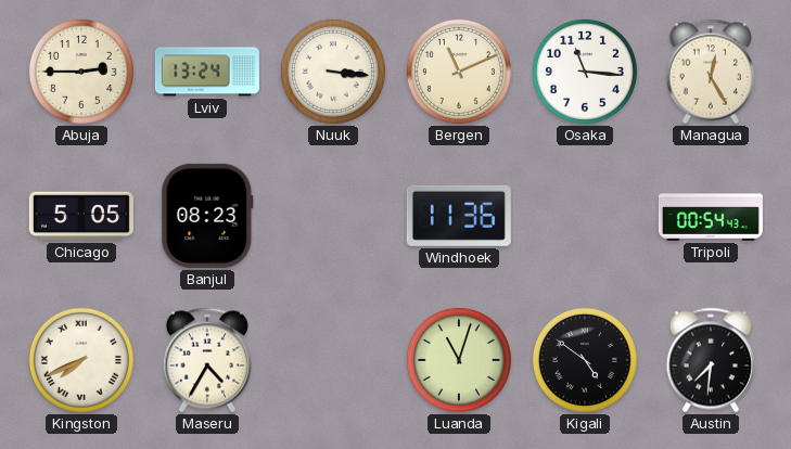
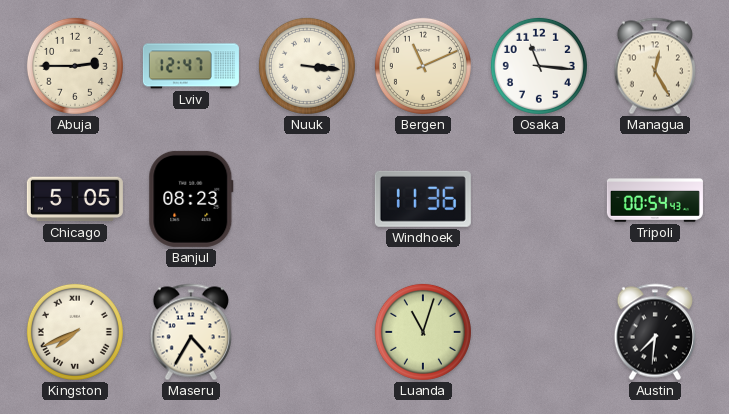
Lviv: 13:24 -> 12:47 (191, 66)
Kigali: 4:51 -> none (585, 360)
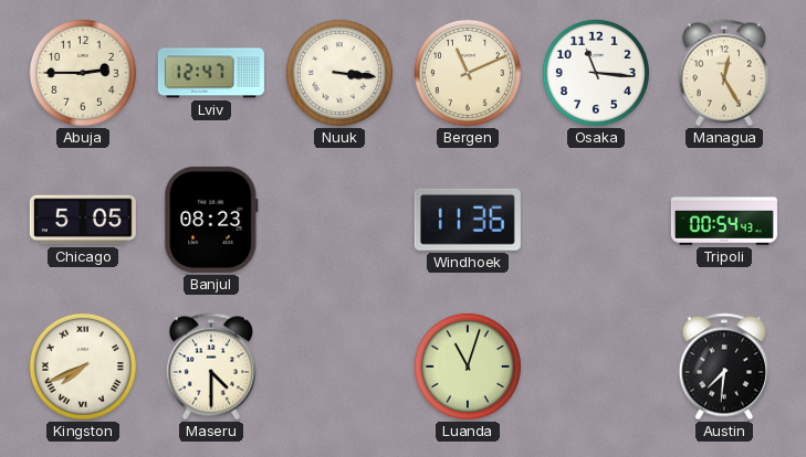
Maseru: 4:35 -> 4:30 (211, 366)
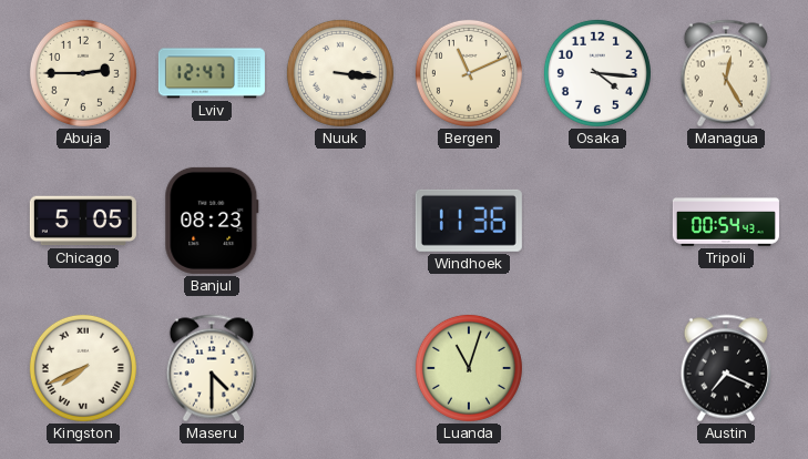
Osaka: 11:16 -> 4:16 (597, 73)
Austin: 7:31 -> 7:19 (726, 368)
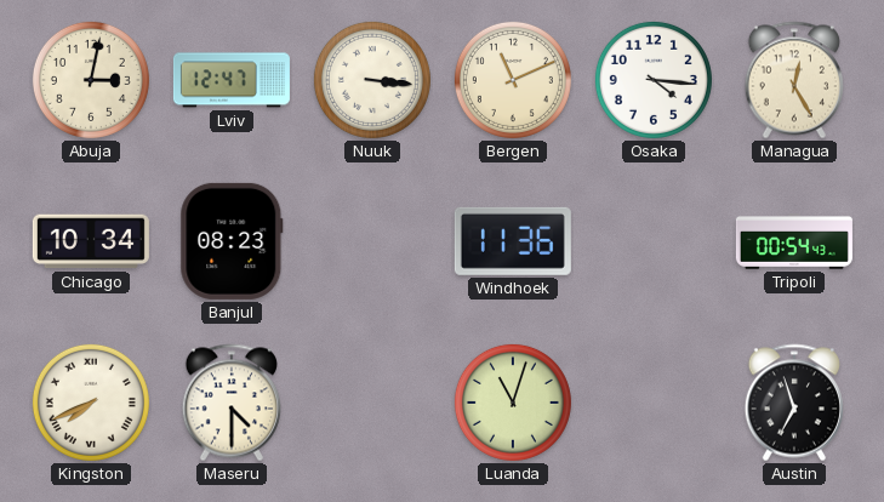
Abuja: 2:45 -> 3:02 (91, 80)
Chicago: 5:05 -> 10:34 (91, 241)
Austin: 7:19 -> 6:57 (794, 403)
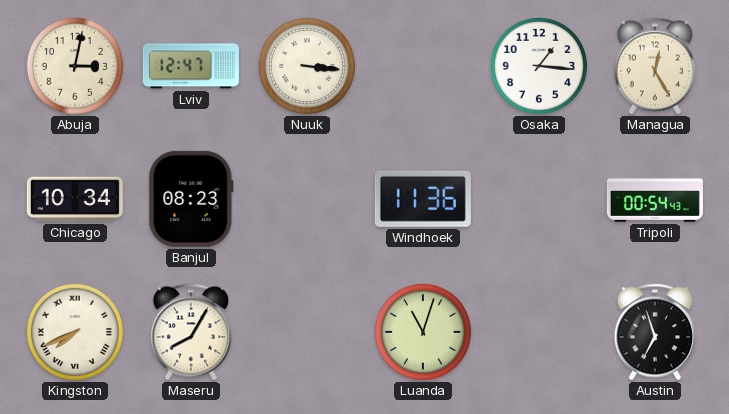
Bergen: 11:11 -> none (513, 80)
Osaka: 4:16 -> 1:16 (539, 66)
Maseru: 4:30 -> 8:05 (191, 332)
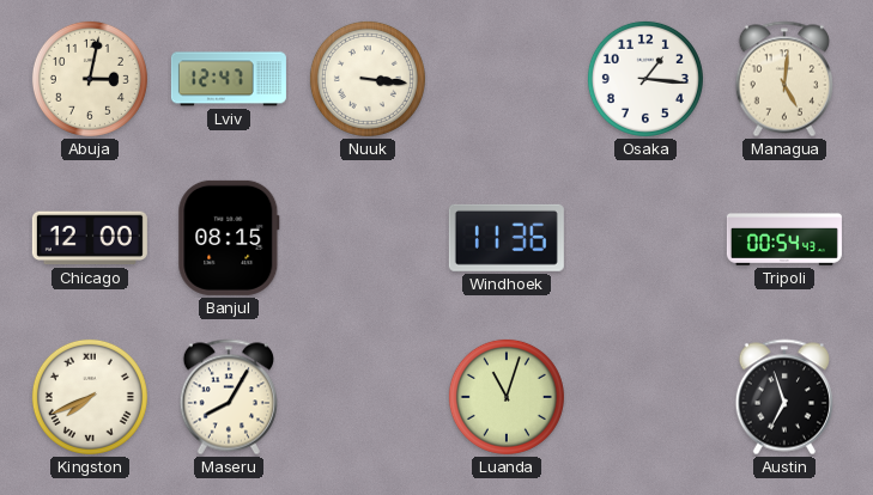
Managua: 12:25 -> 5:01 (784, 79)
Chicago: 10:34 -> 12:00 (90, 238)
Banjul: 08:23 -> 08:15 (229, 238)
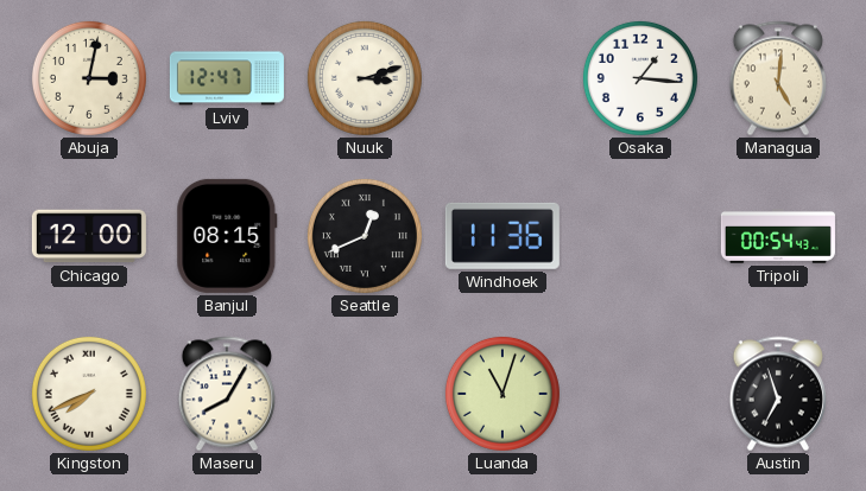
Nuuk: 3:16 -> 3:12 (365, 78)
Seattle: none -> 12:41 (365, 236)
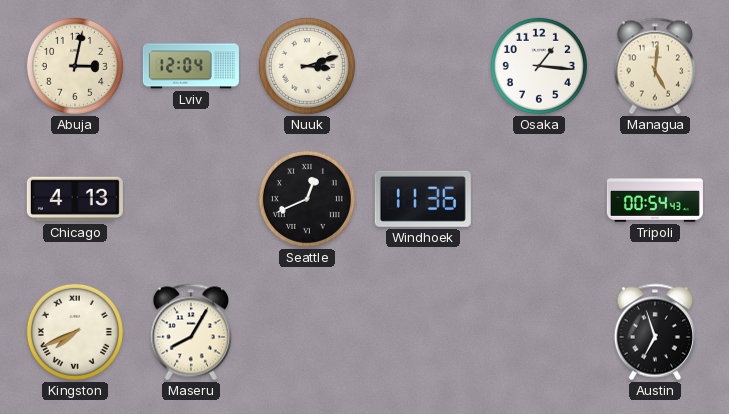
Lviv: 12:47 -> 12:04 (191, 66)
Chicago: 12:00 -> 4:13 (75, 199)
Banjul: 08:15 -> none (227, 236)
Luanda: 11:03 -> none (502, 394)
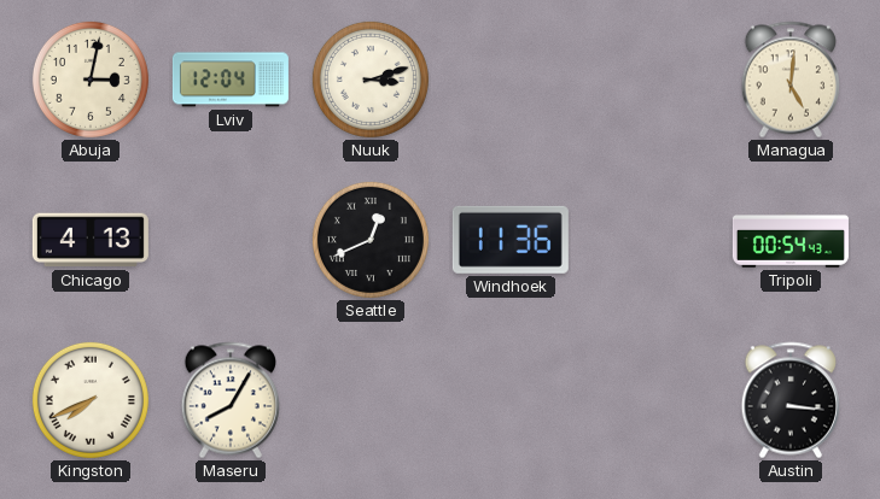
Osaka: 1:16 -> none (539, 66)
Austin: 6:57 -> 3:16 (791, 400)
